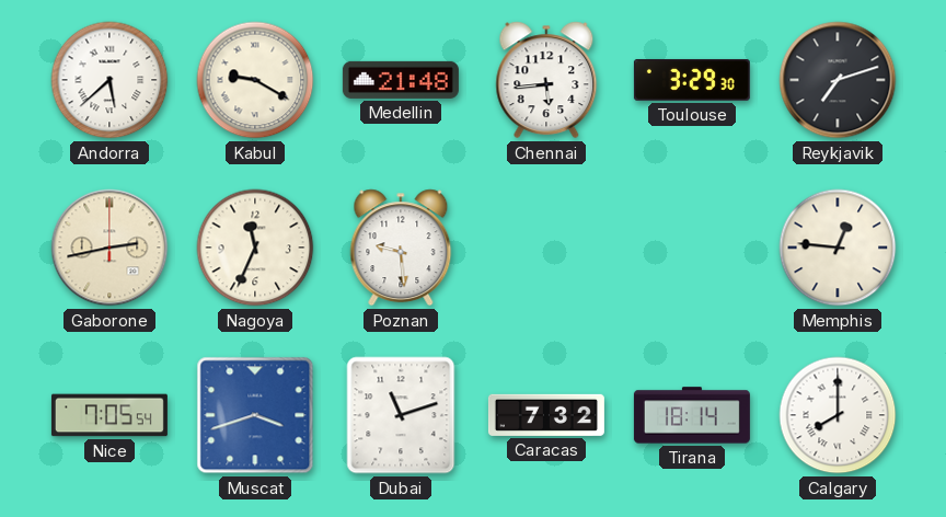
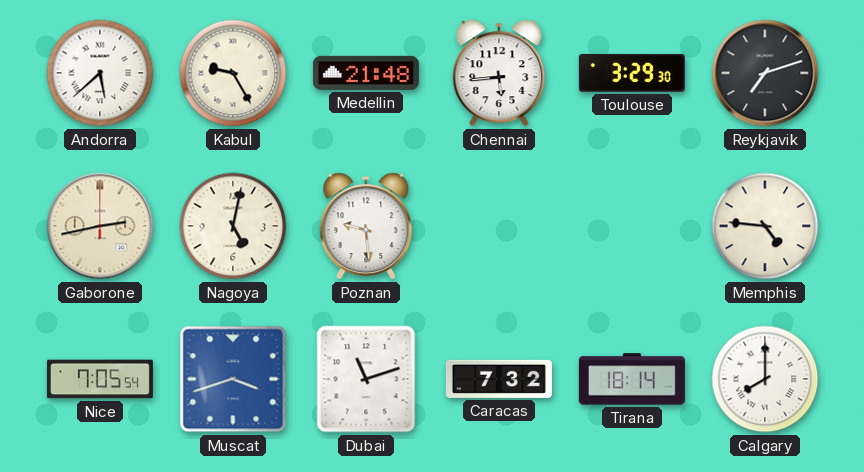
Kabul: 9:20 -> 9:25 (233, 73)
Nagoya: 11:34 -> 5:02 (233, 226)
Memphis: 12:46 -> 4:46 (765, 226)
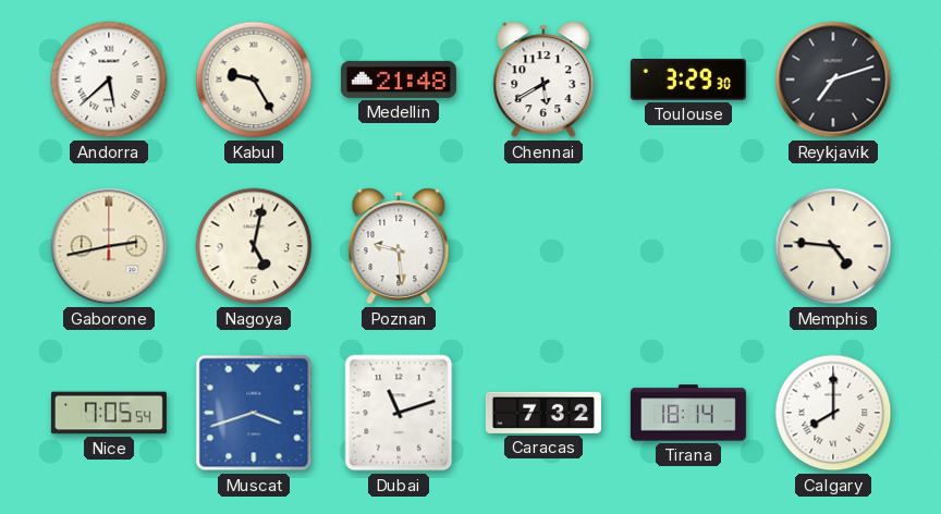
Chennai: 5:44 -> 5:40 (543, 79)
